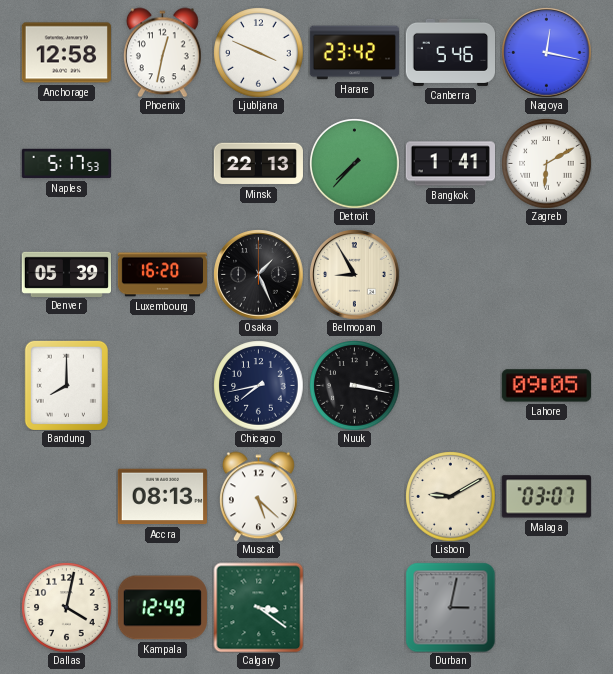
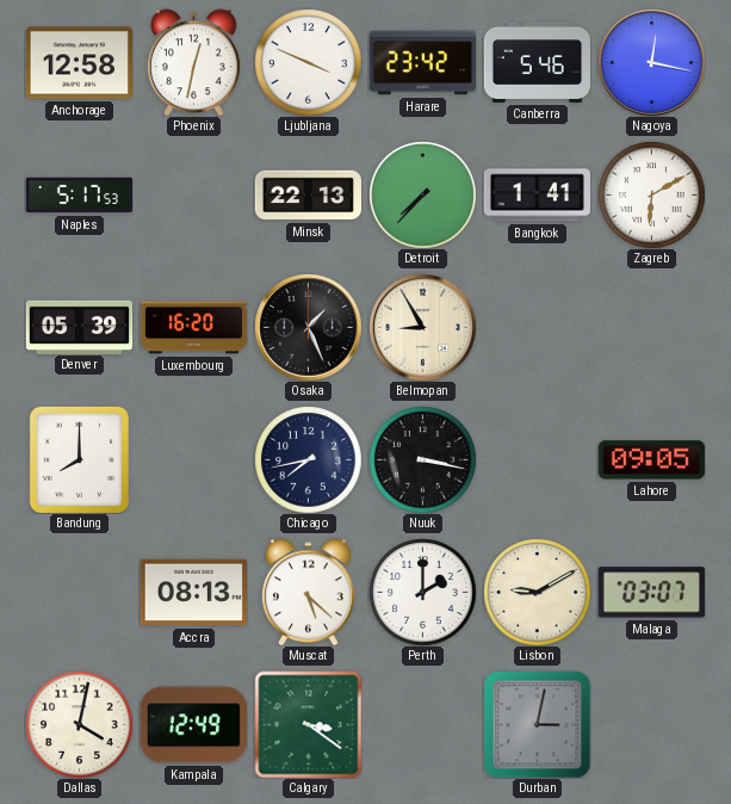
Perth: none -> 2:00 (422, 592)
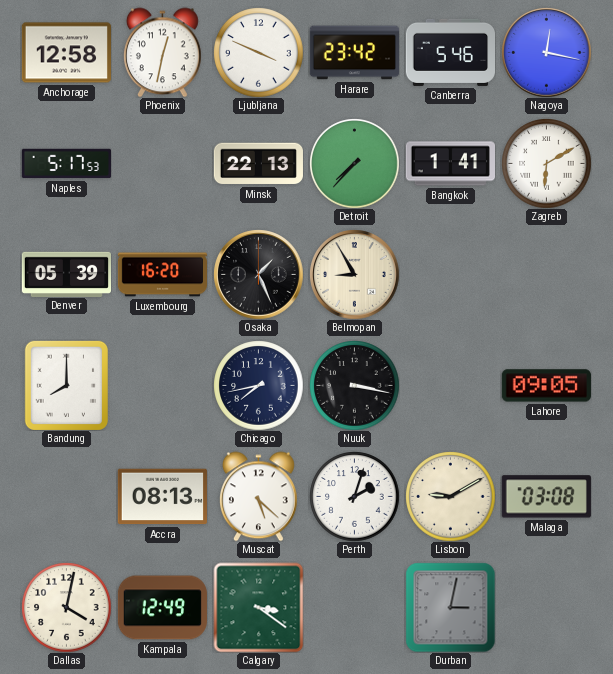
Perth: 2:00 -> 2:03 (354, 496)
Malaga: 03:07 -> 03:08 (546, 497)
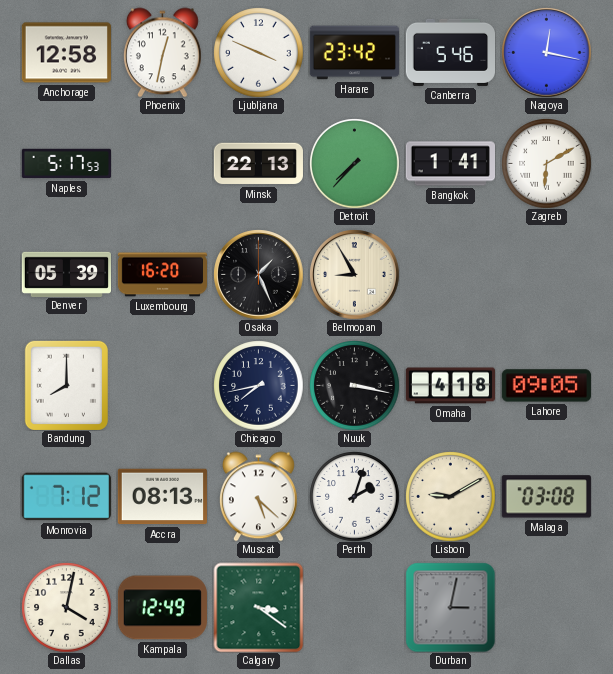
Omaha: none -> 4:18 (450, 386)
Monrovia: none -> 7:12 (66, 497)
